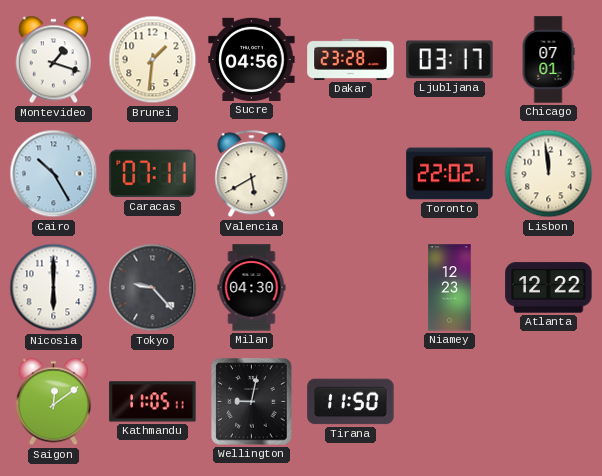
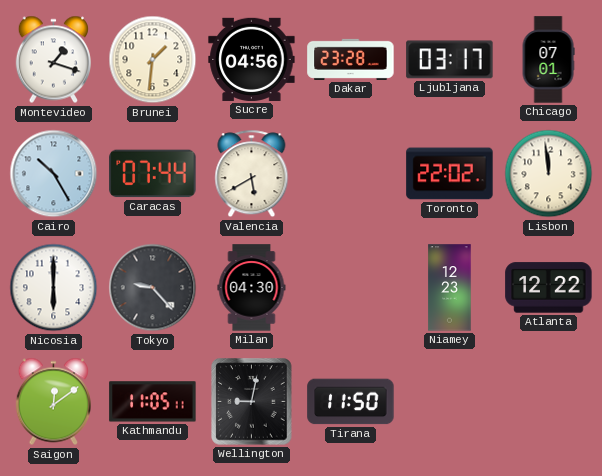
Caracas: 07:11 -> 07:44 (153, 174)
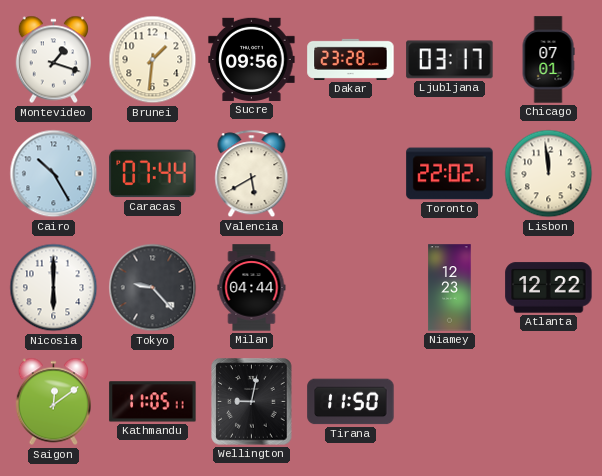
Sucre: 04:56 -> 09:56 (252, 59)
Milan: 04:30 -> 04:44 (252, 288)
